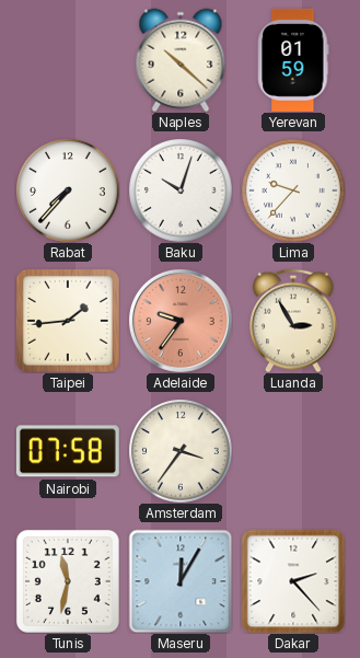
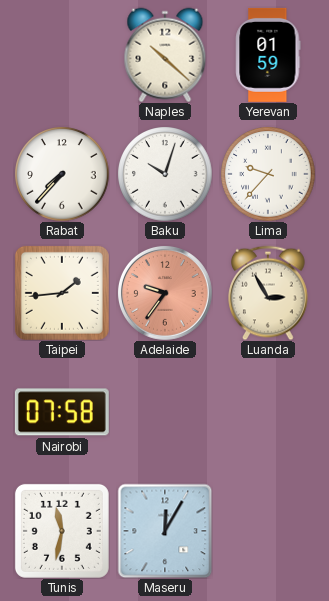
Amsterdam: 3:36 -> none (181, 451)
Dakar: 2:23 -> none (293, 581)
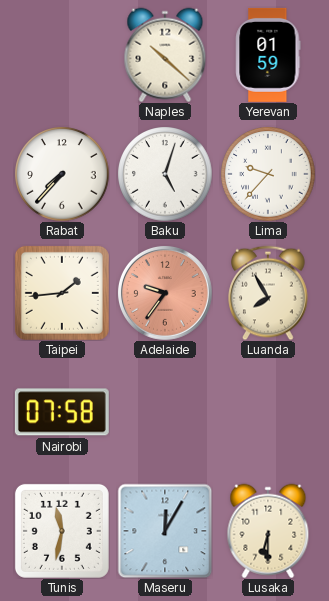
Baku: 10:03 -> 5:03 (165, 174)
Luanda: 2:55 -> 7:55 (268, 293)
Lusaka: none -> 6:30 (268, 531)
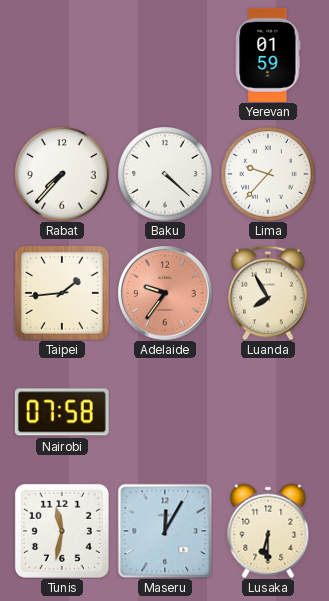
Naples: 10:22 -> none (165, 55)
Baku: 5:03 -> 4:22 (165, 174)
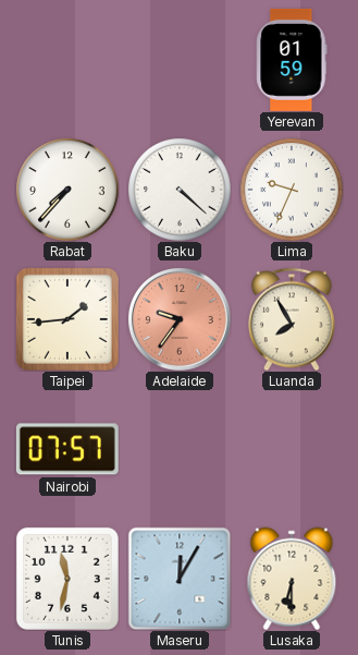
Lima: 9:37 -> 9:34 (292, 190)
Nairobi: 07:58 -> 07:57 (67, 449)
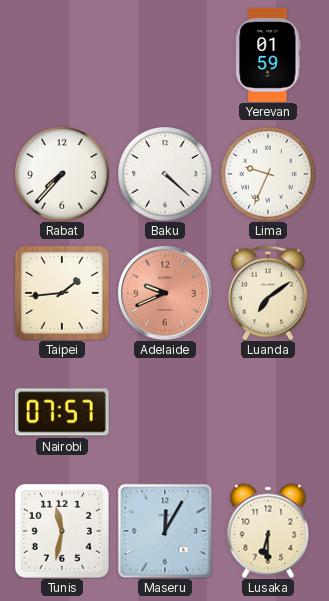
Adelaide: 9:36 -> 9:41 (165, 293)
Luanda: 7:55 -> 7:09 (268, 293)
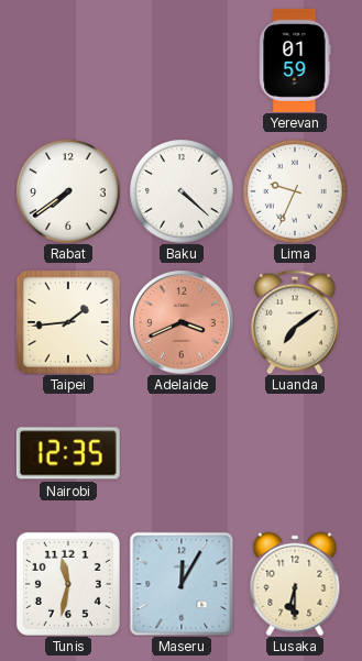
Rabat: 7:37 -> 7:39 (68, 191)
Adelaide: 9:41 -> 3:41 (182, 322)
Nairobi: 07:57 -> 12:35 (68, 453)
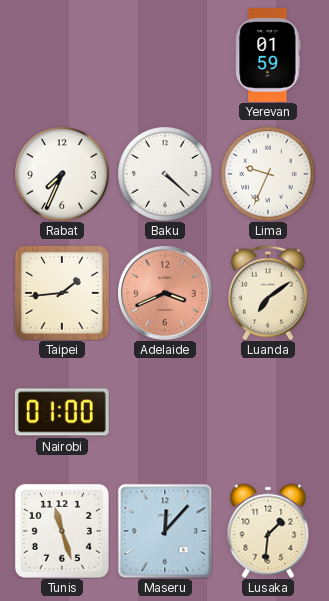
Rabat: 7:39 -> 7:34 (62, 174)
Nairobi: 12:35 -> 01:00 (62, 412)
Tunis: 11:32 -> 11:27 (62, 531)
Maseru: 12:05 -> 12:07 (165, 531)
Lusaka: 6:30 -> 1:31 (268, 531)
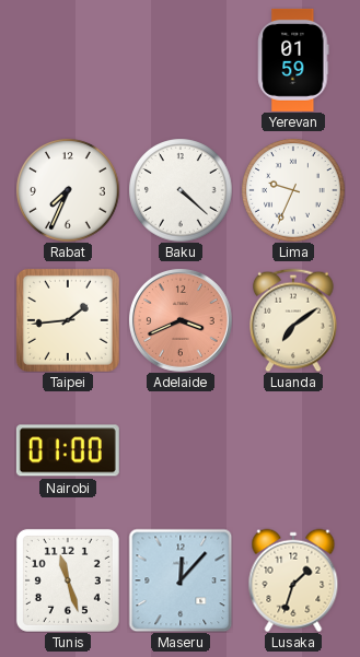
Lusaka: 1:31 -> 1:33 (293, 580)
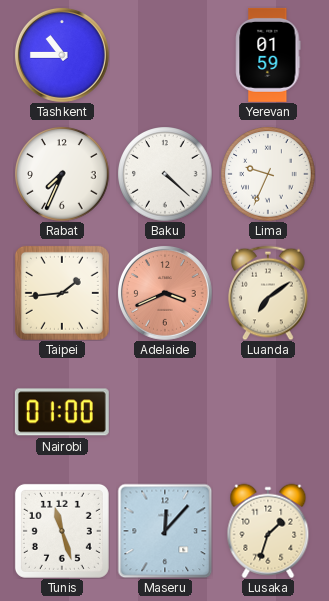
Tashkent: none -> 10:45 (62, 55)
